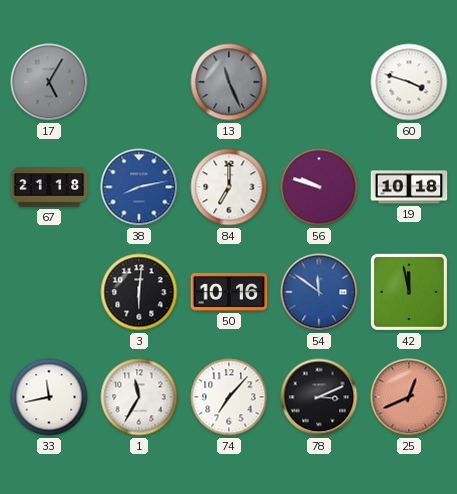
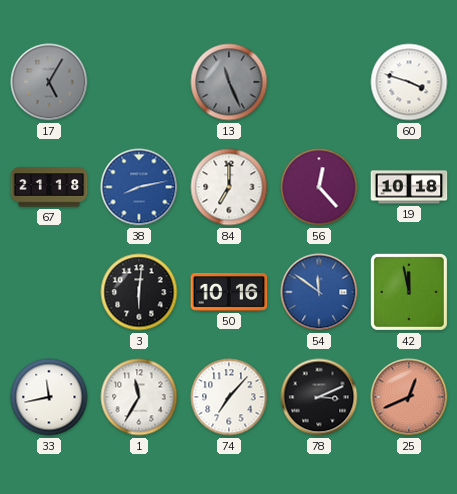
56: 9:48 -> 12:23 (319, 187)
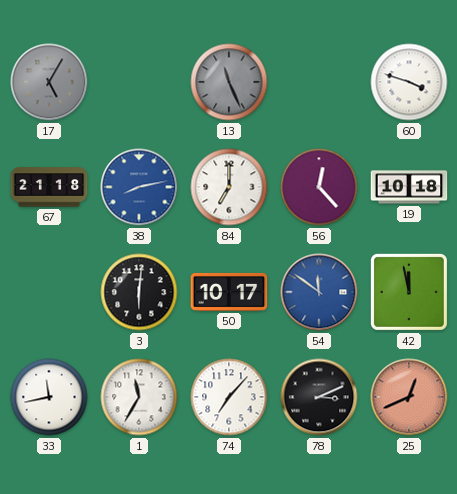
50: 10:16 -> 10:17 (229, 292)
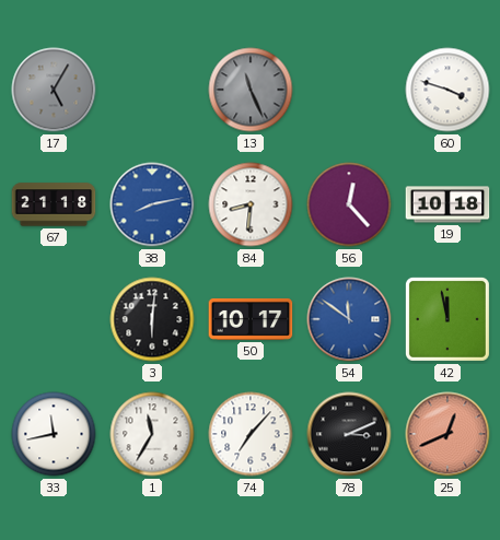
84: 7:00 -> 8:31 (251, 204)
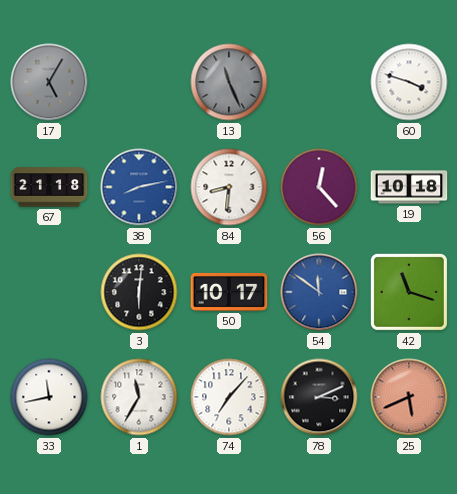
42: 11:58 -> 11:18 (409, 292)
25: 12:41 -> 5:41 (409, 397)
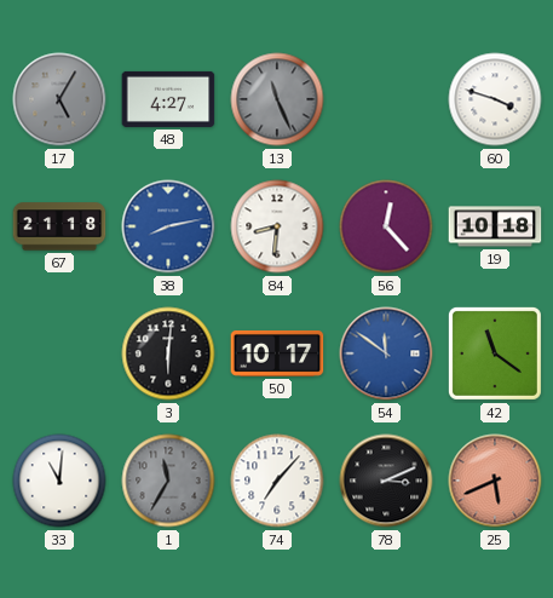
48: none -> 4:27 (168, 99)
42: 11:18 -> 11:21 (495, 353)
33: 11:43 -> 11:01 (59, 481)
1 dial: white -> grey (168, 481)
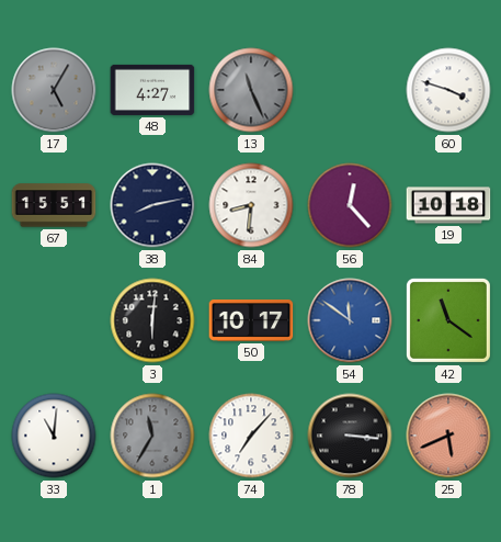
67: 21:18 -> 15:51 (54, 205)
38 dial: blue -> navy (152, 205)
78: 3:11 -> 3:16 (350, 436)
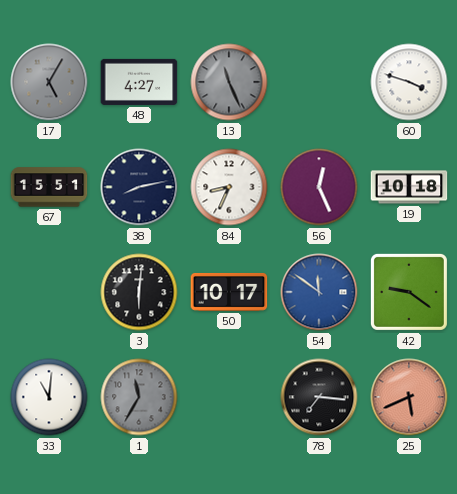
84: 8:31 -> 8:34 (229, 187)
56: 12:23 -> 12:26 (319, 187)
42: 11:21 -> 9:21 (409, 292)
74: 7:07 -> none (251, 436)
78: 3:16 -> 7:16 (319, 397)
